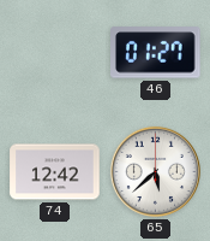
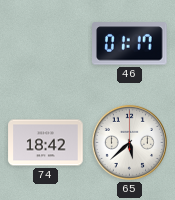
46: 01:27 -> 01:17 (130, 44)
74: 12:42 -> 18:42 (46, 143)
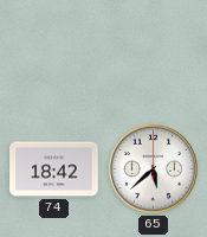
46: 01:17 -> none (130, 44)
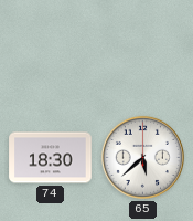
74: 18:42 -> 18:30 (51, 158)
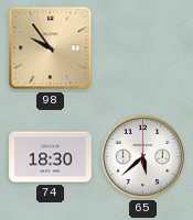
98: none -> 9:54 (51, 48)
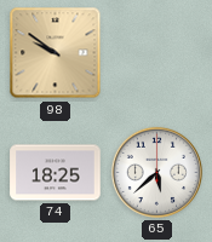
98: 9:54 -> 9:51 (56, 53)
74: 18:30 -> 18:25 (56, 173)
